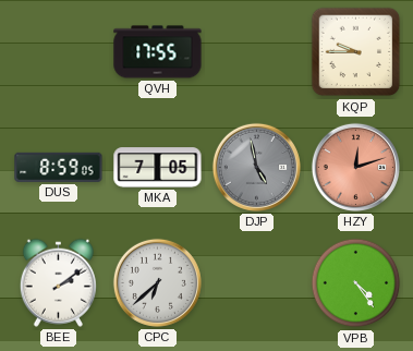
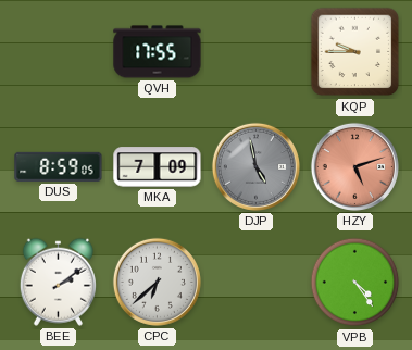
MKA: 7:05 -> 7:09 (158, 167)
HZY: 12:12 -> 5:12 (354, 166)
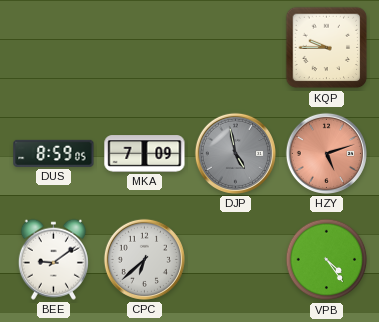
QVH: 17:55 -> none (158, 52)
BEE: 2:09 -> 9:09 (53, 259)
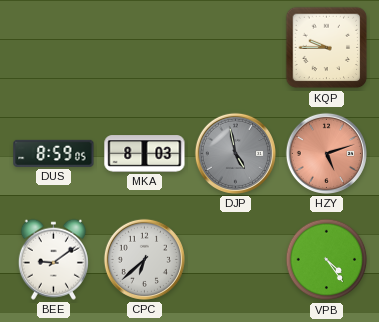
MKA: 7:09 -> 8:03 (145, 154)
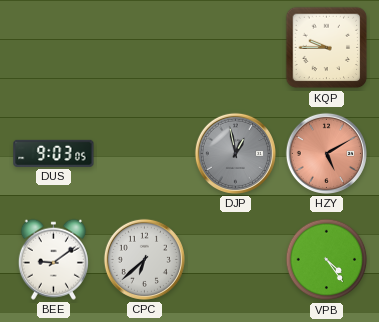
DUS: 8:59 -> 9:03 (54, 153)
MKA: 8:03 -> none (145, 154)
DJP: 4:58 -> 12:58 (235, 153)
HZY: 5:12 -> 5:10 (326, 153)
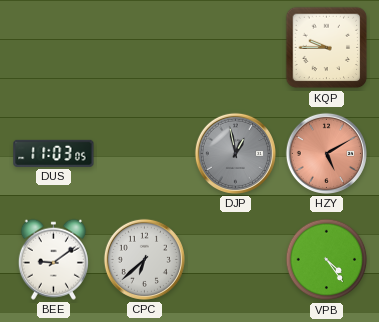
DUS: 9:03 -> 11:03 (54, 153)
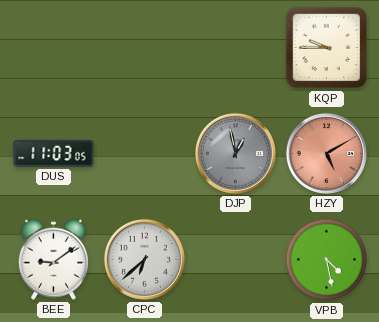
VPB: 4:24 -> 4:28 (327, 260)
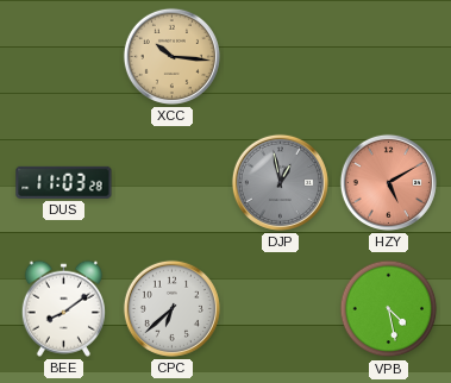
XCC: none -> 10:16 (171, 56)
KQP: 9:45 -> none (327, 48)
DUS: 11:03:05 -> 11:03:28 (64, 182)
BEE: 9:09 -> 8:09 (63, 308)
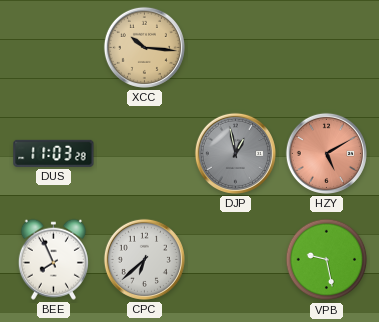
BEE: 8:09 -> 7:56 (53, 259)
VPB: 4:28 -> 9:28 (327, 260)
